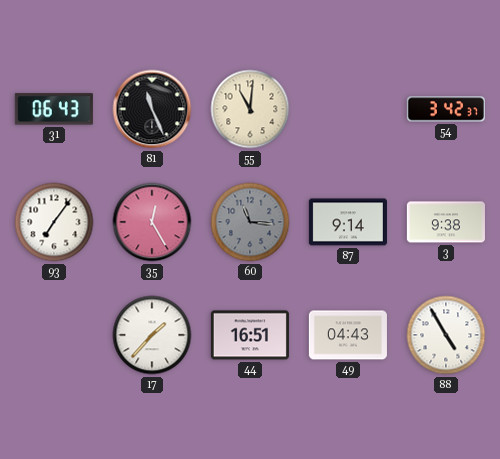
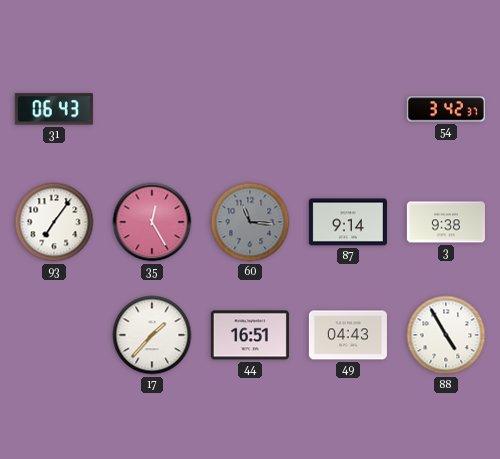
81: 11:26 -> none (152, 109)
55: 11:01 -> none (250, 109)
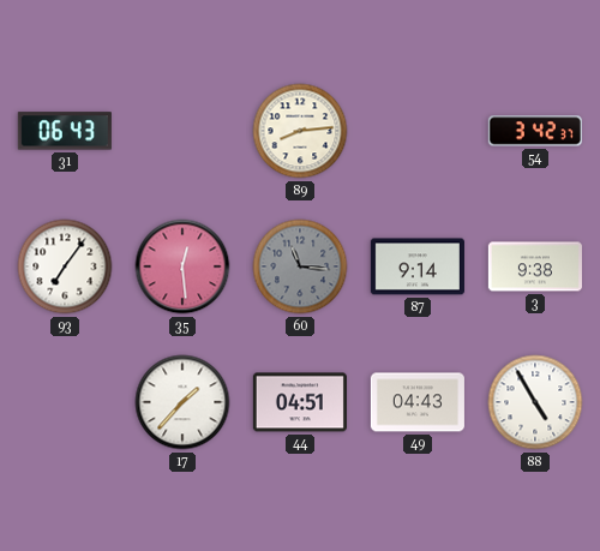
89: none -> 8:14 (300, 131)
35: 12:25 -> 12:29 (182, 266)
44: 16:51 -> 04:51 (300, 402)
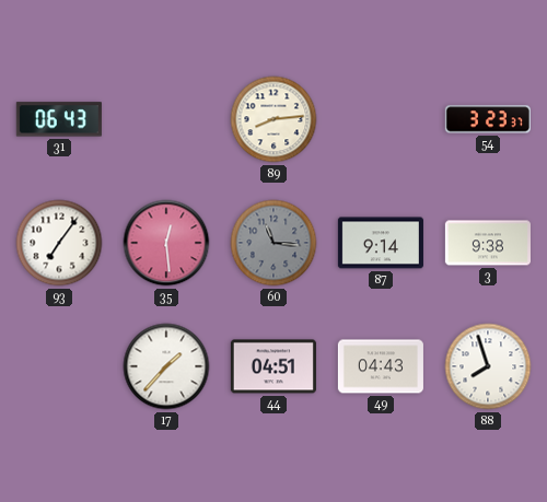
54: 3:42 -> 3:23 (488, 119)
88: 4:55 -> 7:57 (488, 366)
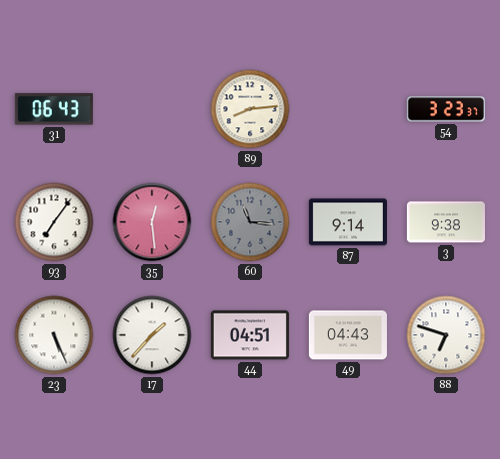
23: none -> 5:26 (54, 335)
88: 7:57 -> 6:48 (446, 335)
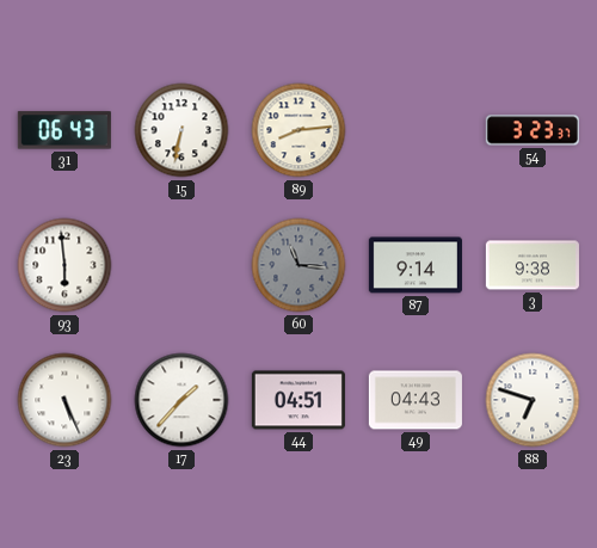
15: none -> 6:32 (181, 130)
93: 7:06 -> 5:59 (64, 265)
35: 12:29 -> none (152, 222)
